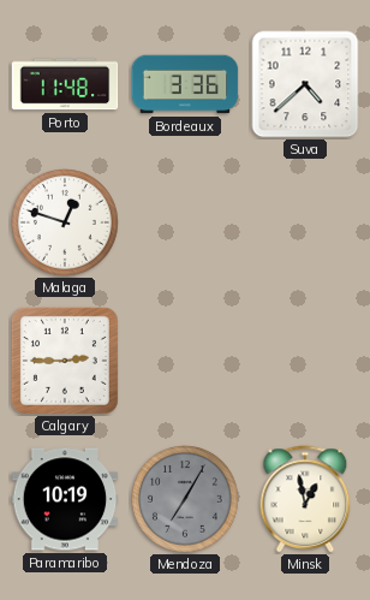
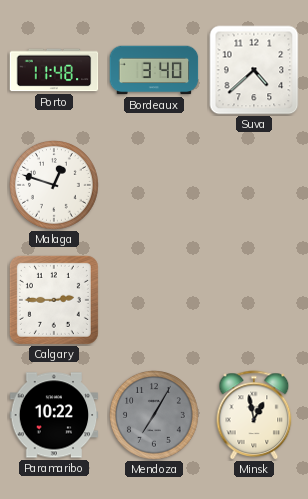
Bordeaux: 3:36 -> 3:40 (154, 70)
Paramaribo: 10:19 -> 10:22 (54, 415)
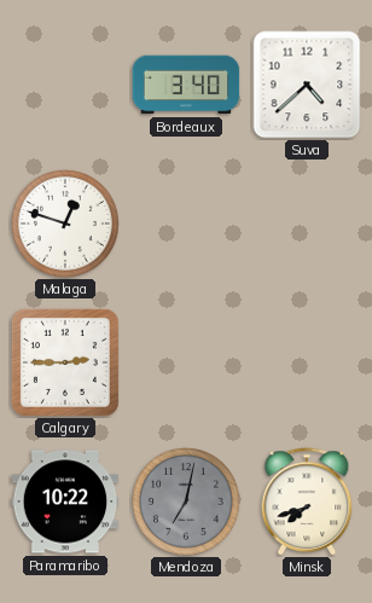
Porto: 11:48 -> none (54, 70)
Mendoza: 7:05 -> 7:02 (187, 503)
Minsk: 12:58 -> 7:42 (307, 501)
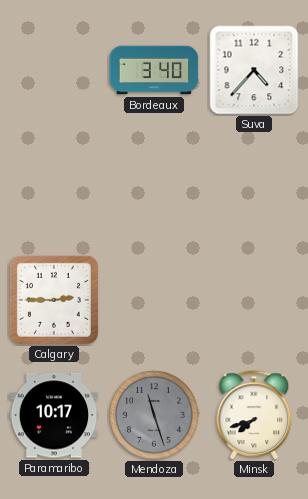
Suva: 4:38 -> 4:37 (254, 70)
Malaga: 12:48 -> none (66, 225)
Paramaribo: 10:22 -> 10:17 (54, 415)
Mendoza: 7:02 -> 11:27 (155, 416)
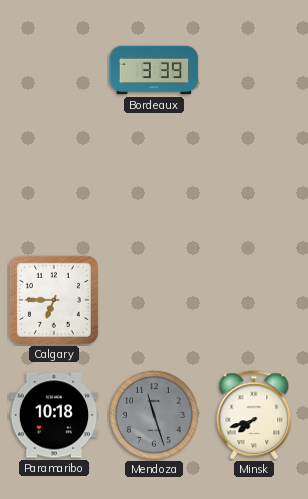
Bordeaux: 3:40 -> 3:39 (154, 70)
Suva: 4:37 -> none (254, 70)
Calgary: 2:45 -> 6:45 (54, 300)
Paramaribo: 10:17 -> 10:18 (54, 415)
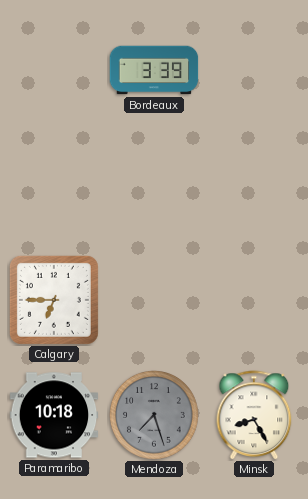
Mendoza: 11:27 -> 7:27 (155, 416)
Minsk: 7:42 -> 8:25 (254, 415)
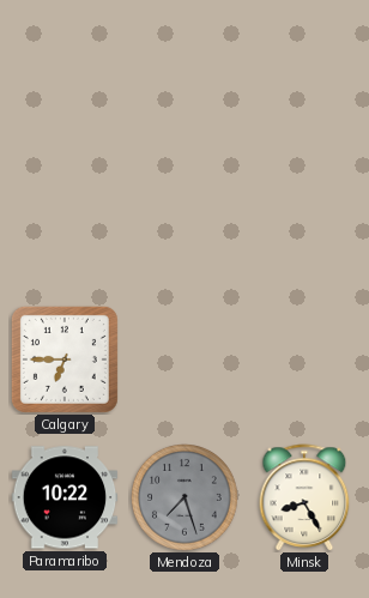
Bordeaux: 3:39 -> none (154, 70)
Paramaribo: 10:18 -> 10:22 (65, 497)
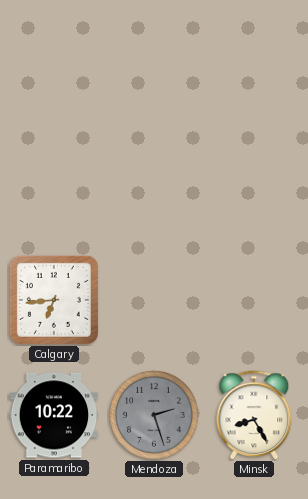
Calgary: 6:45 -> 6:44 (54, 300)
Mendoza: 7:27 -> 2:27 (155, 416)
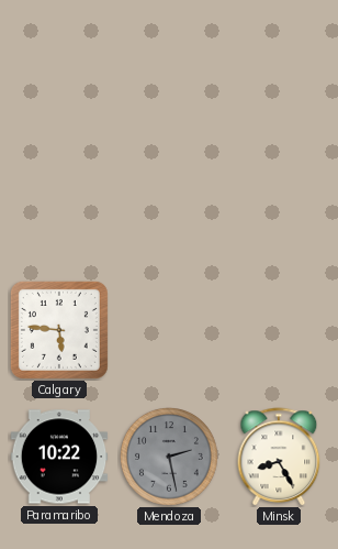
Calgary: 6:44 -> 5:46 (59, 330)
Mendoza: 2:27 -> 2:28 (170, 458)
